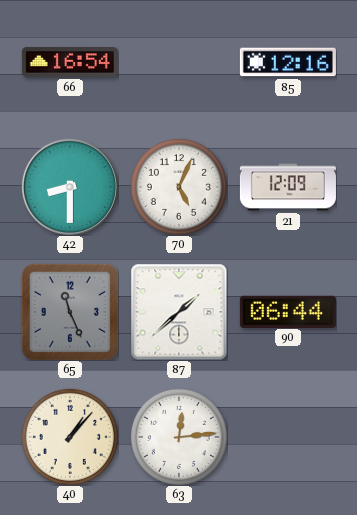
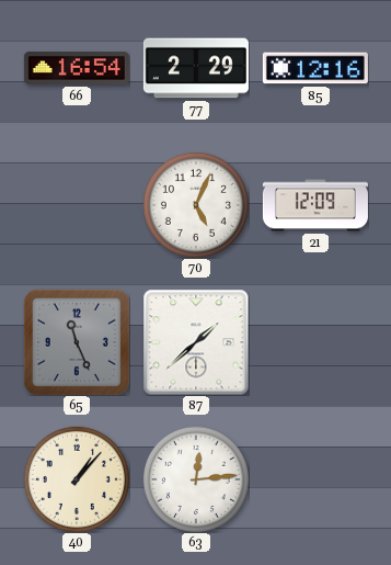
77: none -> 2:29 (196, 68)
42: 8:30 -> none (70, 187)
90: 06:44 -> none (288, 311)
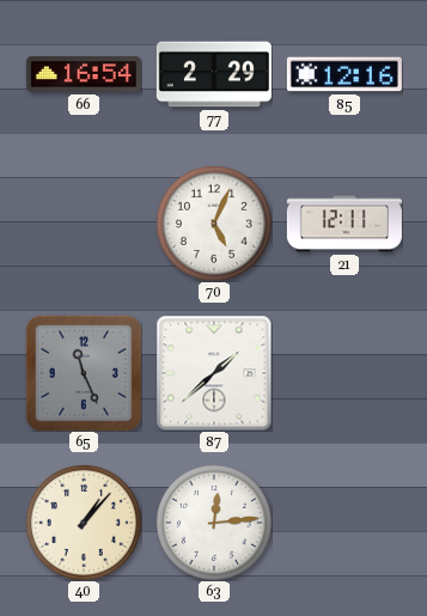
21: 12:09 -> 12:11 (344, 224)
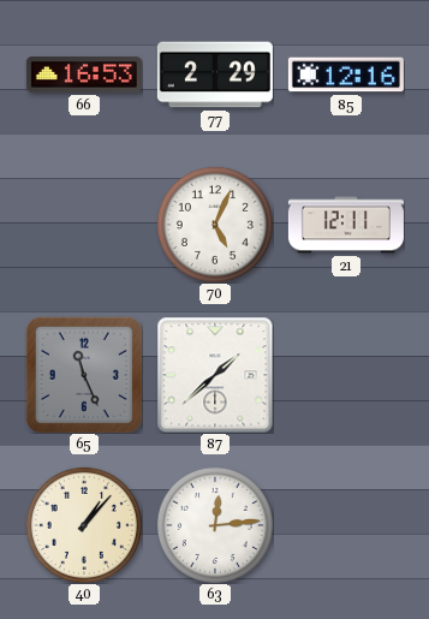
66: 16:54 -> 16:53 (84, 75)
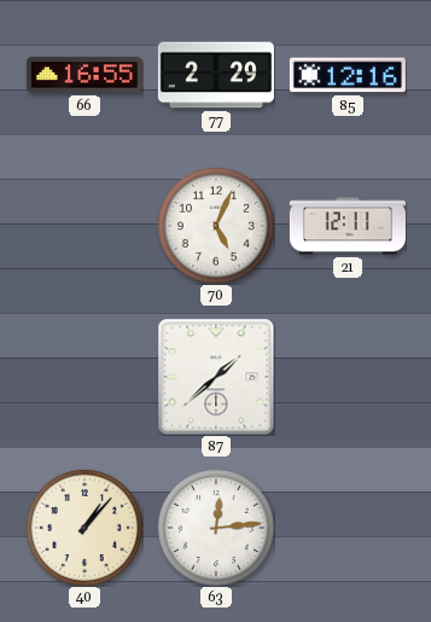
66: 16:53 -> 16:55 (85, 75)
65: 11:26 -> none (84, 375)
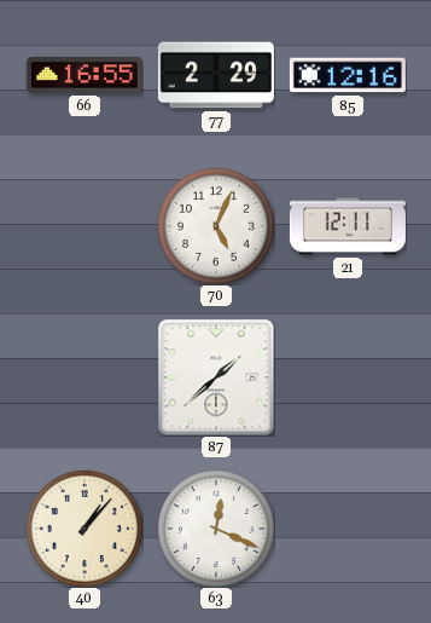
63: 12:14 -> 12:19 (216, 529)
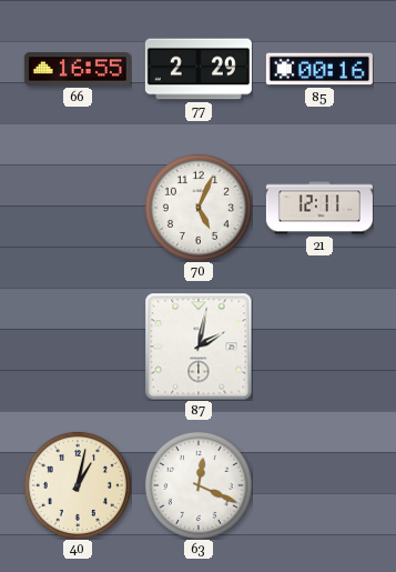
85: 12:16 -> 00:16 (319, 69)
87: 1:38 -> 2:02 (199, 347)
40: 1:07 -> 1:02 (78, 485)
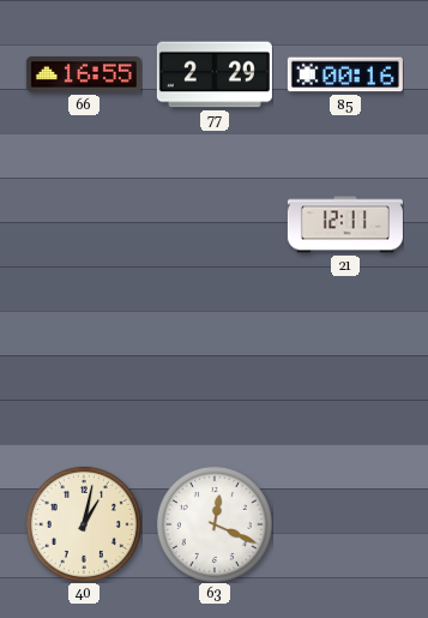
70: 5:04 -> none (199, 208)
87: 2:02 -> none (199, 347)
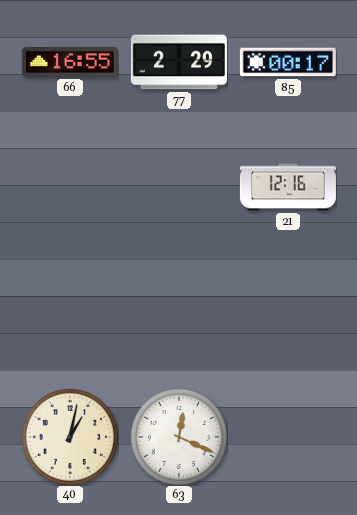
85: 00:16 -> 00:17 (288, 62)
21: 12:11 -> 12:16 (288, 187)
